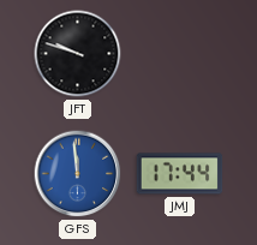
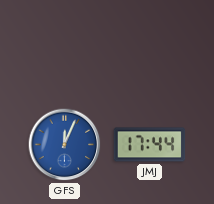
JFT: 9:48 -> none (78, 54)
GFS: 11:59 -> 12:04 (65, 145)
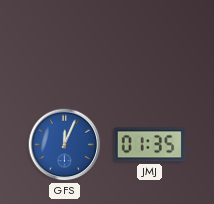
JMJ: 17:44 -> 01:35 (150, 145)
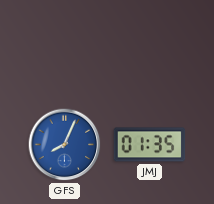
GFS: 12:04 -> 8:04 (65, 145)
